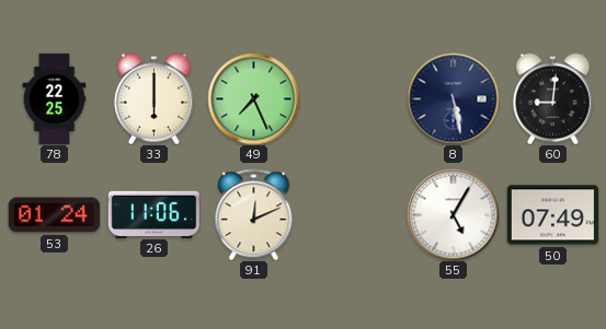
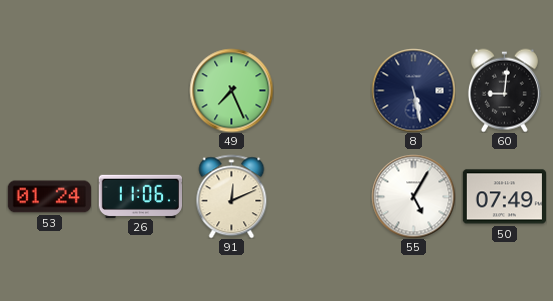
78: 22:25 -> none (55, 98)
33: 6:00 -> none (153, 98)
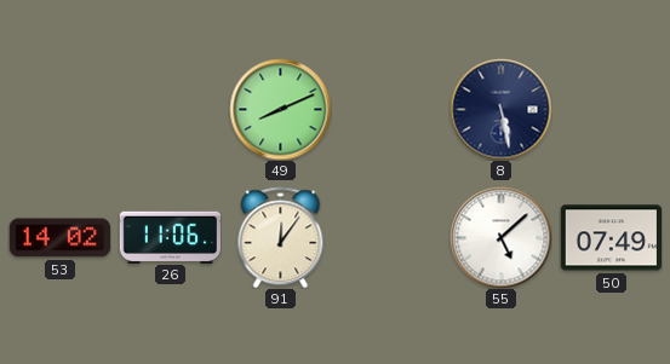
49: 7:26 -> 8:11 (280, 109)
60: 9:01 -> none (504, 90)
53: 01:24 -> 14:02 (59, 238)
91: 12:11 -> 12:06 (281, 237)
55: 5:05 -> 5:08 (500, 237)
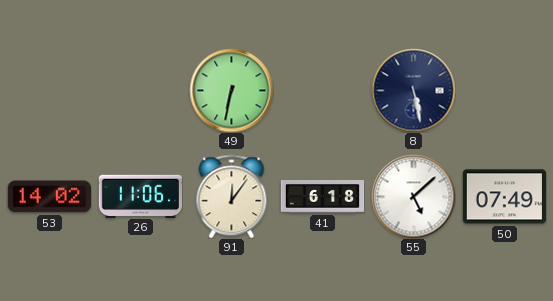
49: 8:11 -> 6:32 (231, 90)
41: none -> 6:18 (322, 197)
